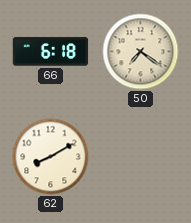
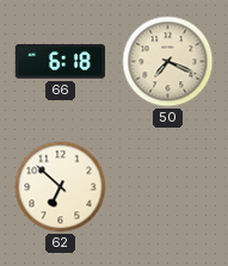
50: 7:21 -> 7:19 (168, 62)
62: 8:10 -> 6:52 (61, 187)
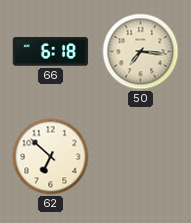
50: 7:19 -> 7:16 (141, 52)
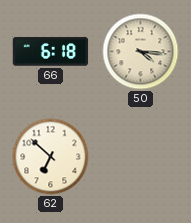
50: 7:16 -> 4:16 (141, 52)
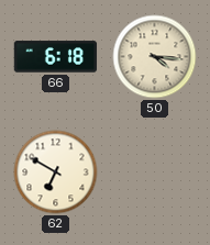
62: 6:52 -> 6:50 (56, 172)
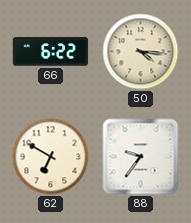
66: 6:18 -> 6:22 (51, 52)
88: none -> 9:36 (141, 157)
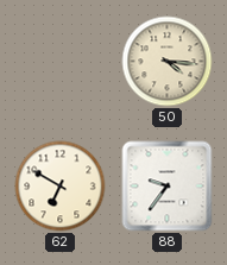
66: 6:22 -> none (51, 52)
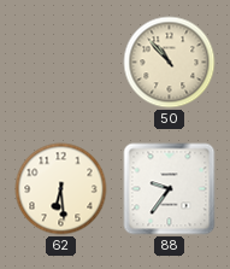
50: 4:16 -> 10:53 (170, 63)
62: 6:50 -> 6:29 (61, 189)
